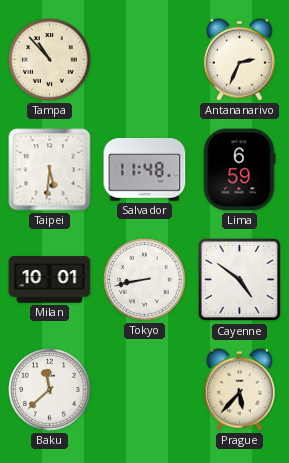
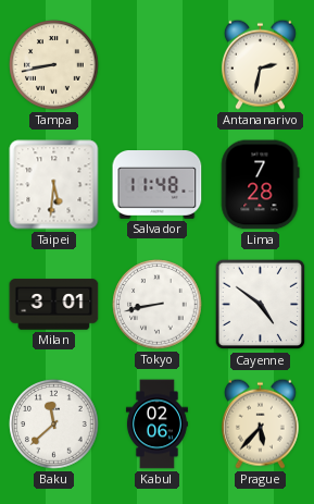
Tampa: 10:53 -> 8:43 (54, 65)
Antananarivo: 2:34 -> 2:32 (260, 64)
Lima: 6:59 -> 7:28 (260, 185)
Milan: 10:01 -> 3:01 (54, 305)
Kabul: none -> 02:06 (156, 425)
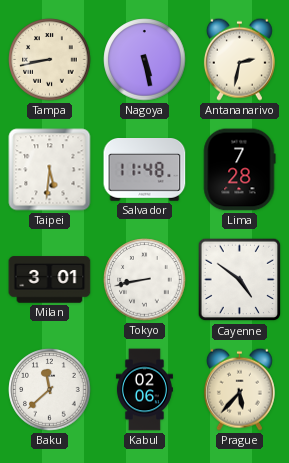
Nagoya: none -> 5:28 (145, 60)
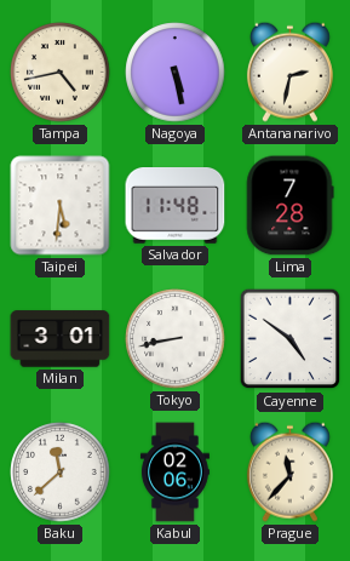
Tampa: 8:43 -> 4:43 (61, 73)
Prague: 5:37 -> 11:37 (289, 471)
